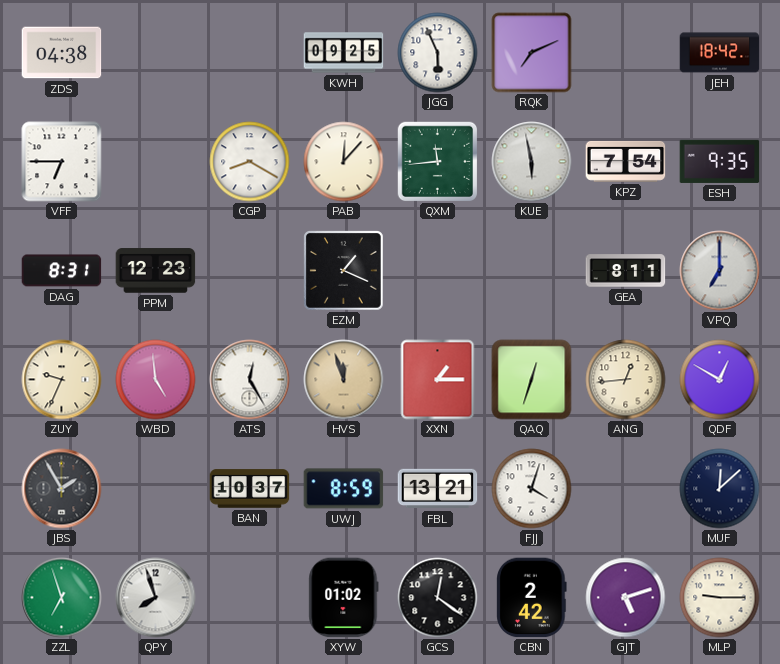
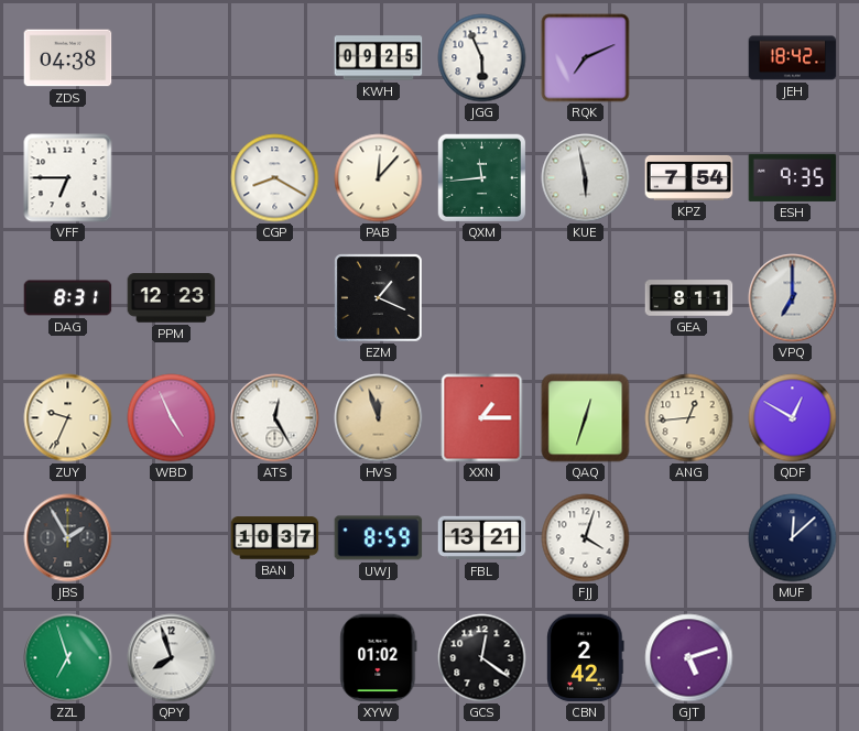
WBD: 4:59 -> 4:56 (172, 418)
MLP: 9:15 -> none (720, 598)
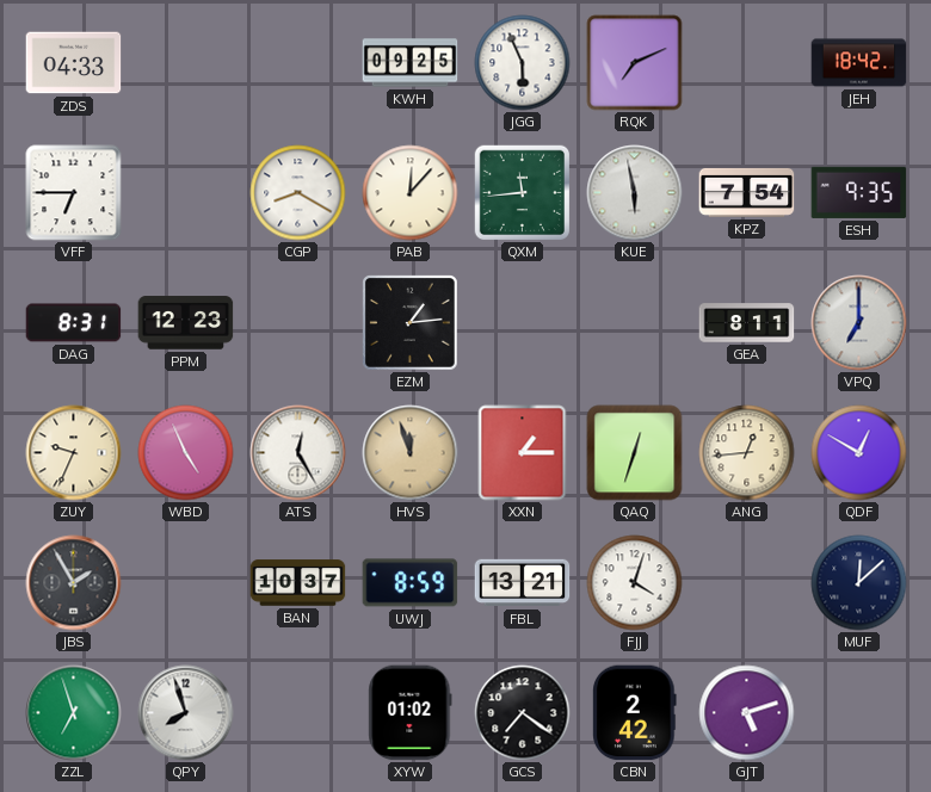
ZDS: 04:38 -> 04:33 (74, 63)
EZM: 1:19 -> 1:14 (411, 323)
GCS: 12:21 -> 7:21 (523, 713)
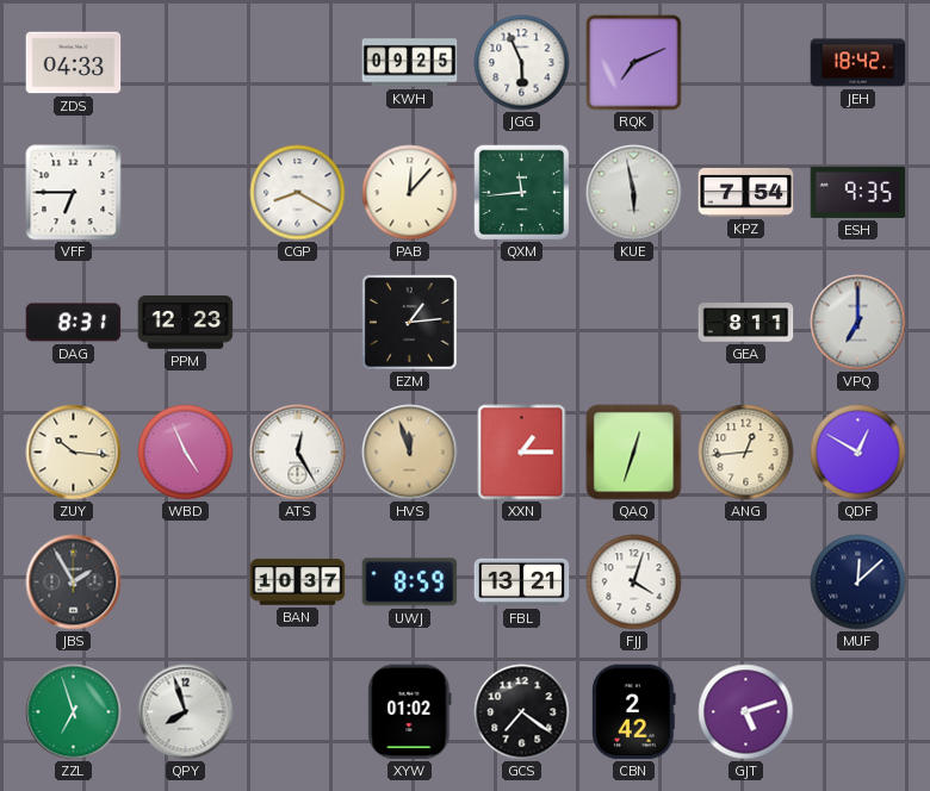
ZUY: 9:34 -> 10:16 (74, 453)
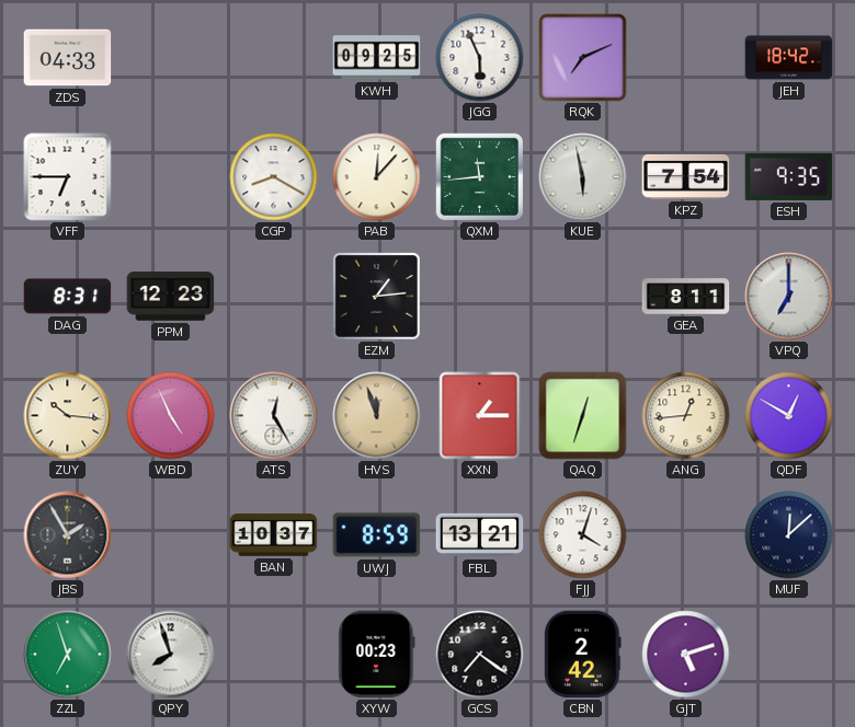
XYW: 01:02 -> 00:23 (377, 655)
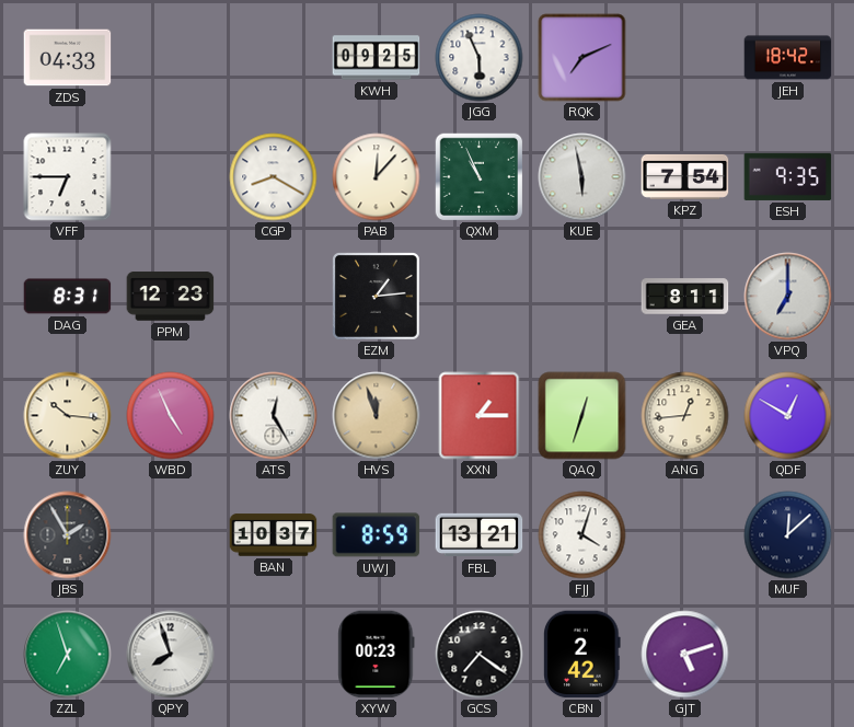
QXM: 11:44 -> 10:56 (478, 176)
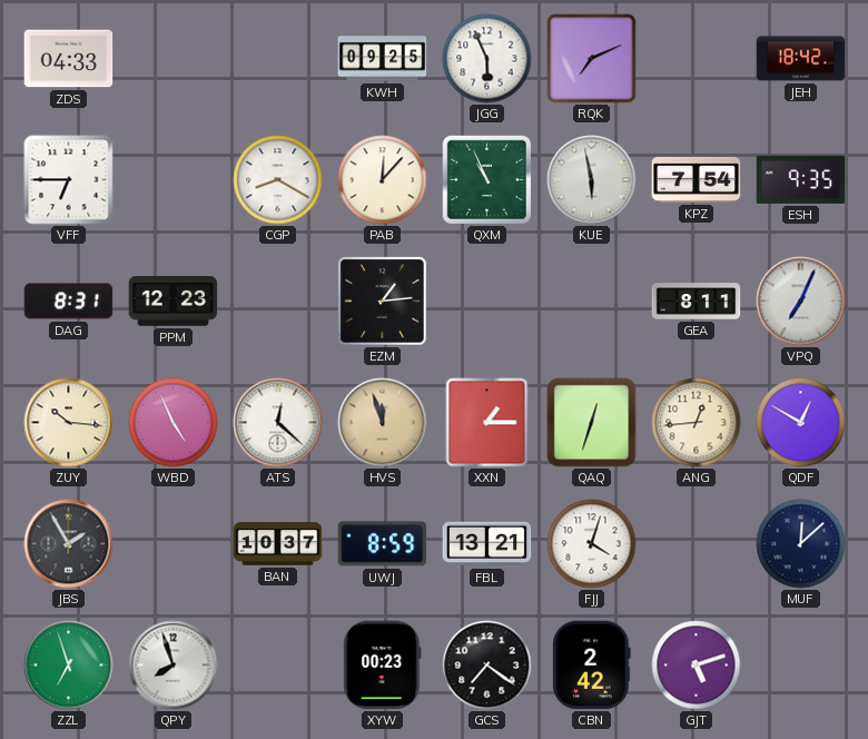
VPQ: 7:00 -> 7:04 (801, 302)
ATS: 12:25 -> 12:22 (278, 423)
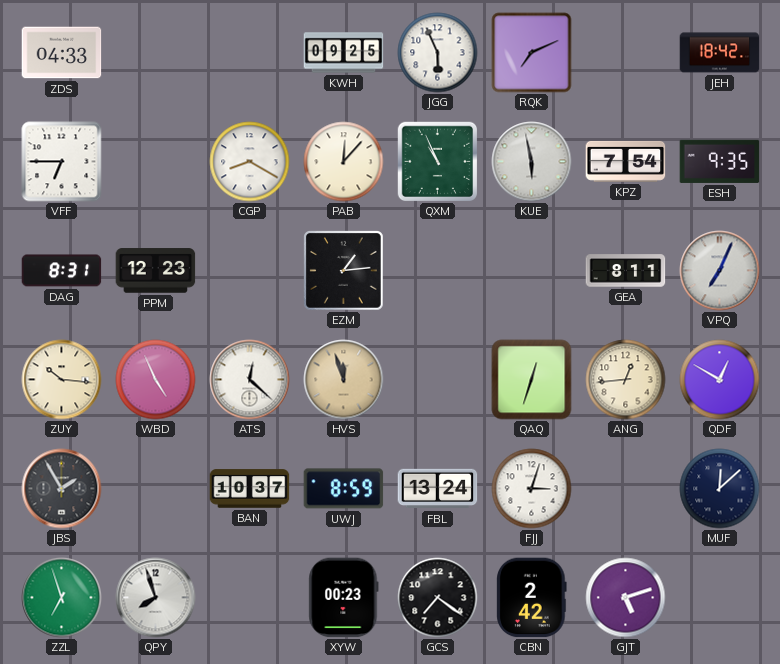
XXN: 1:15 -> none (487, 423)
FBL: 13:21 -> 13:24 (438, 489)
FJJ: 4:03 -> 3:03 (532, 489)
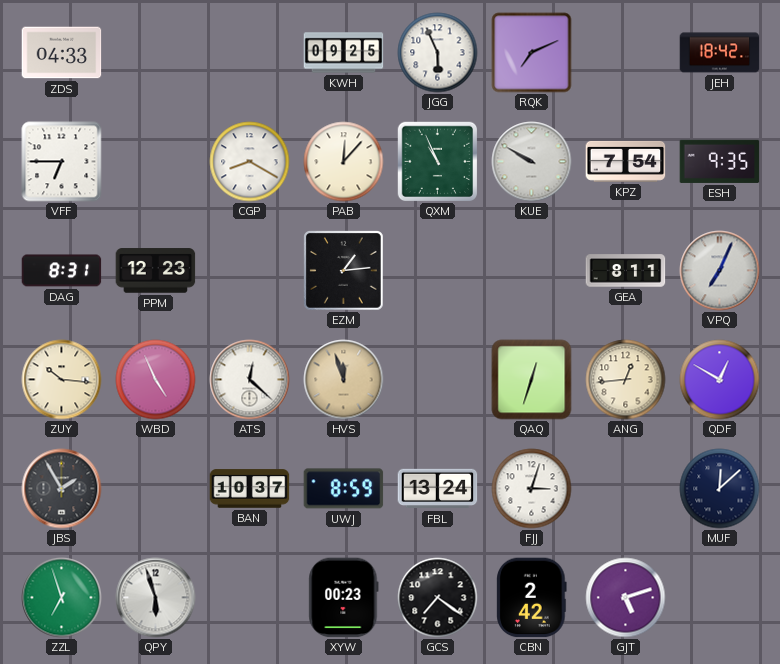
KUE: 5:58 -> 9:50 (532, 162)
QPY: 7:57 -> 5:57 (156, 598)
